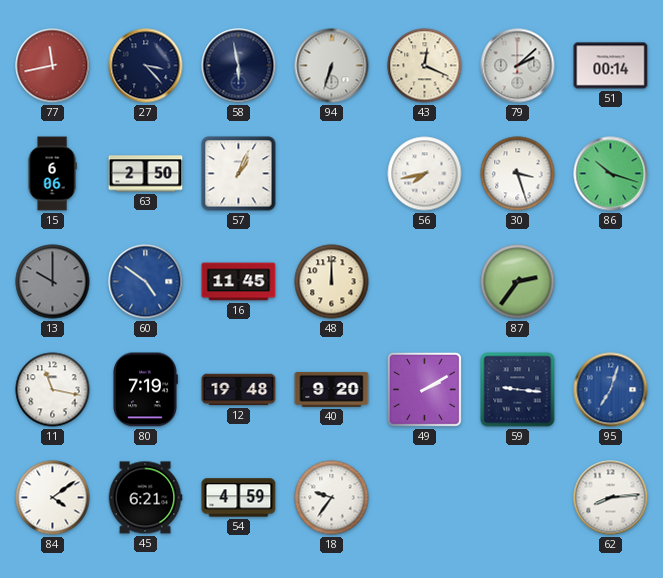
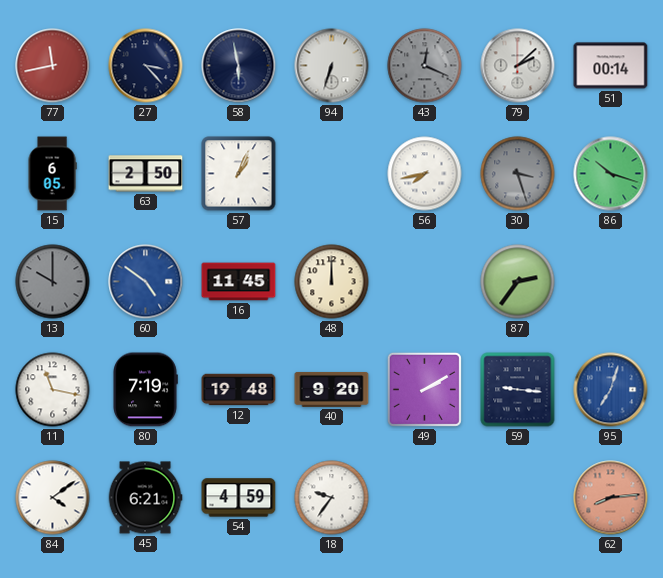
43 dial: cream -> grey (425, 66)
15: 6:06 -> 6:05 (52, 174)
30 dial: white -> grey (518, 174)
62 dial: white -> salmon (611, 498)
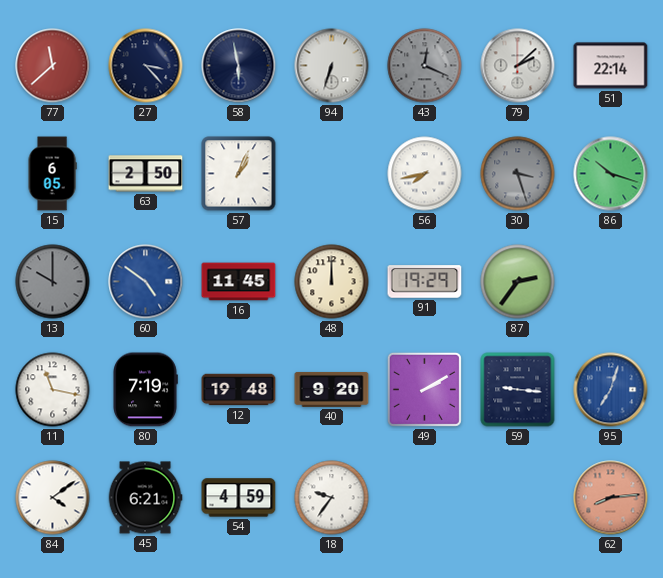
77: 11:43 -> 11:38 (53, 66)
51: 00:14 -> 22:14 (611, 66)
91: none -> 19:29 (425, 282)
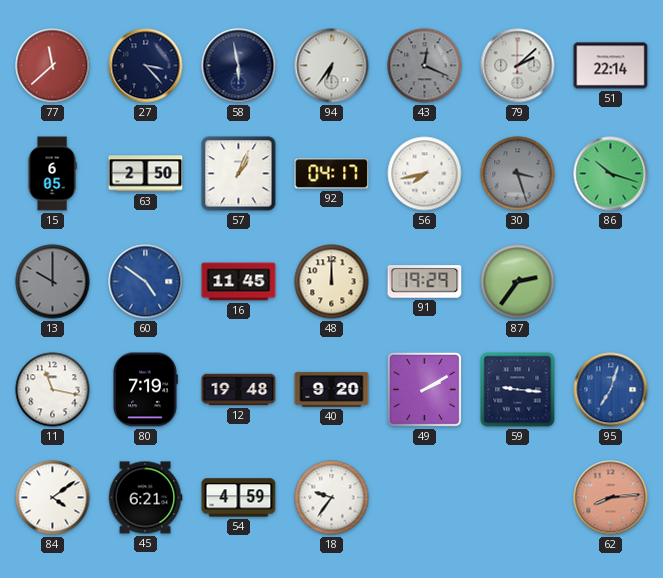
94: 6:33 -> 6:36 (332, 66)
92: none -> 04:17 (332, 174)
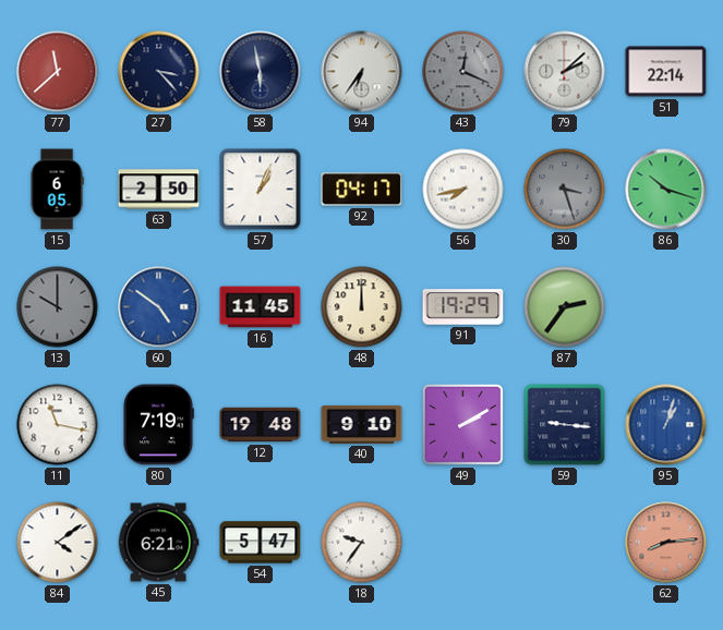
40: 9:20 -> 9:10 (362, 424)
95: 7:03 -> 1:03 (666, 425)
54: 4:59 -> 5:47 (261, 543)
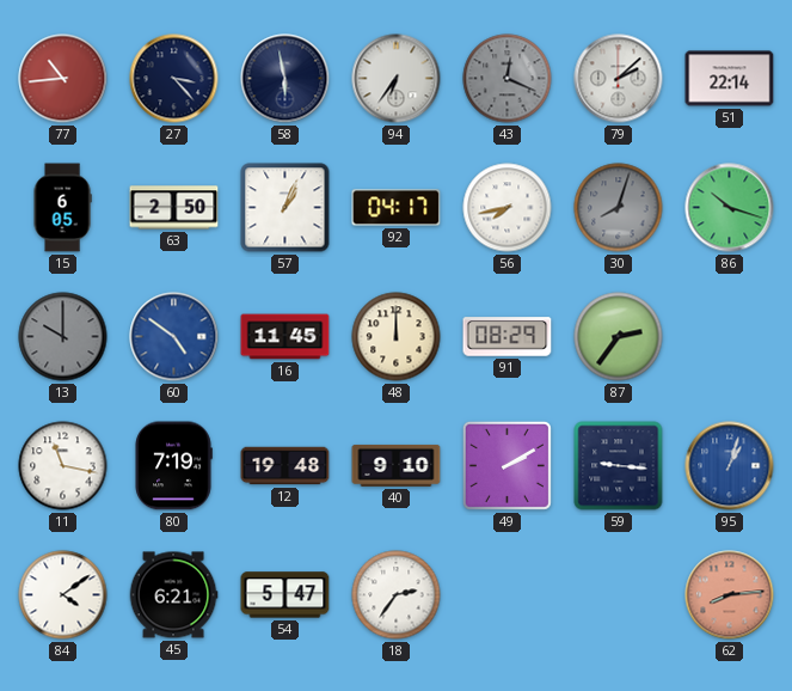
77: 11:38 -> 10:44 (63, 79)
30: 3:27 -> 8:03 (619, 208)
91: 19:29 -> 08:29 (508, 337)
18: 9:36 -> 2:36 (397, 595)
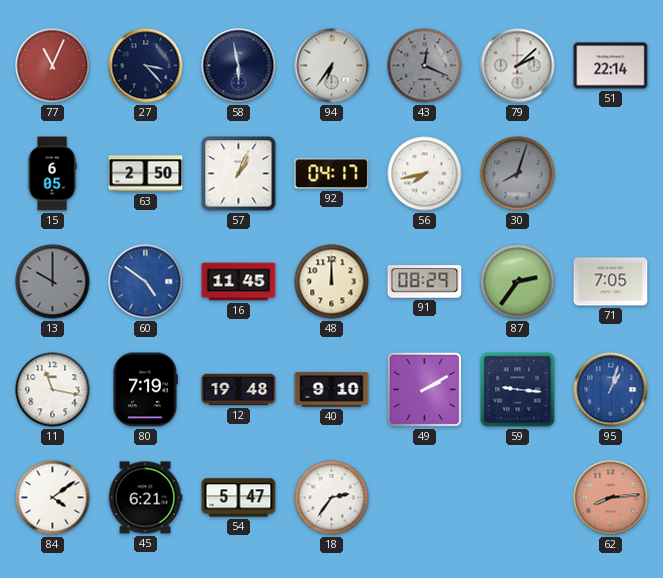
77: 10:44 -> 11:04 (53, 66)
86: 10:18 -> none (730, 208)
71: none -> 7:05 (611, 282)
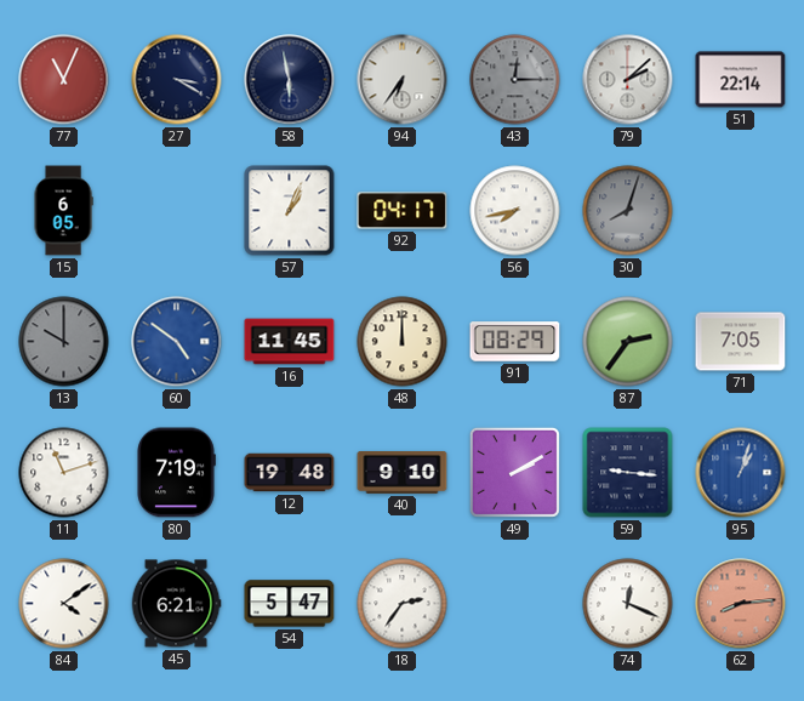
27: 3:23 -> 3:20 (177, 80)
43: 12:19 -> 12:15 (515, 80)
63: 2:50 -> none (146, 174)
11: 11:17 -> 11:12 (64, 473)
74: none -> 12:19 (628, 604)
